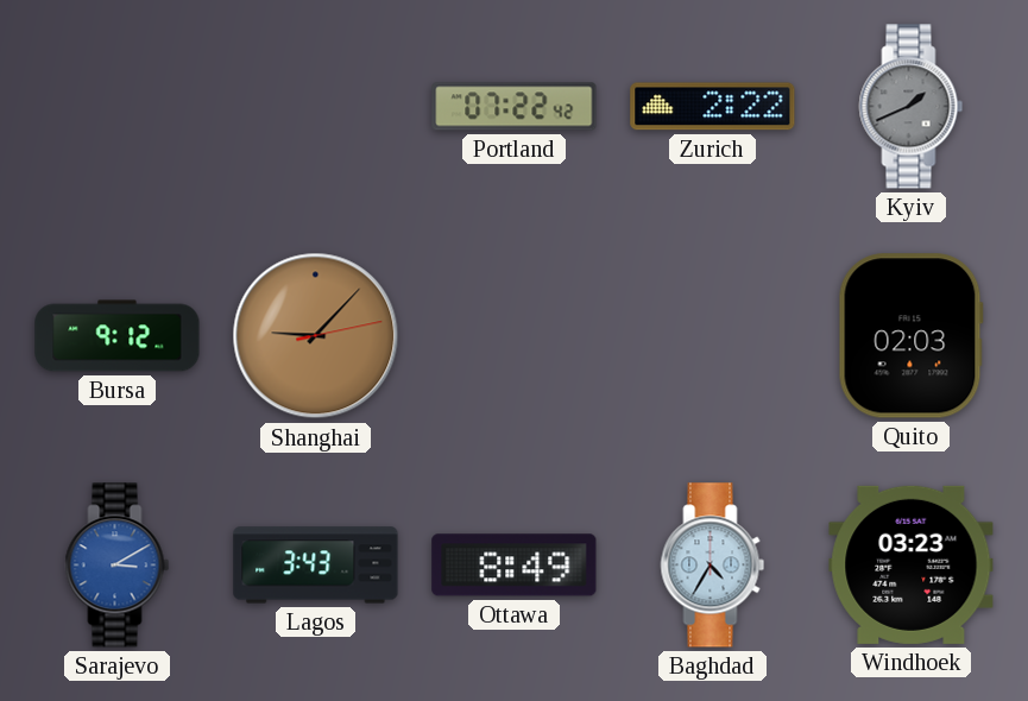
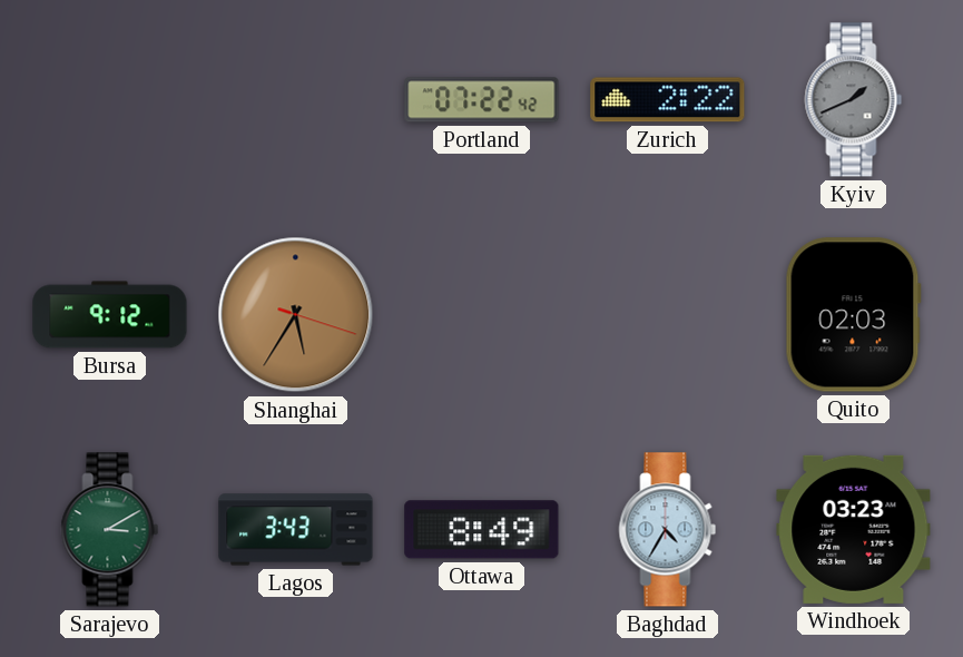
Shanghai: 9:07 -> 5:35 (296, 315)
Sarajevo dial: blue -> green (110, 530)
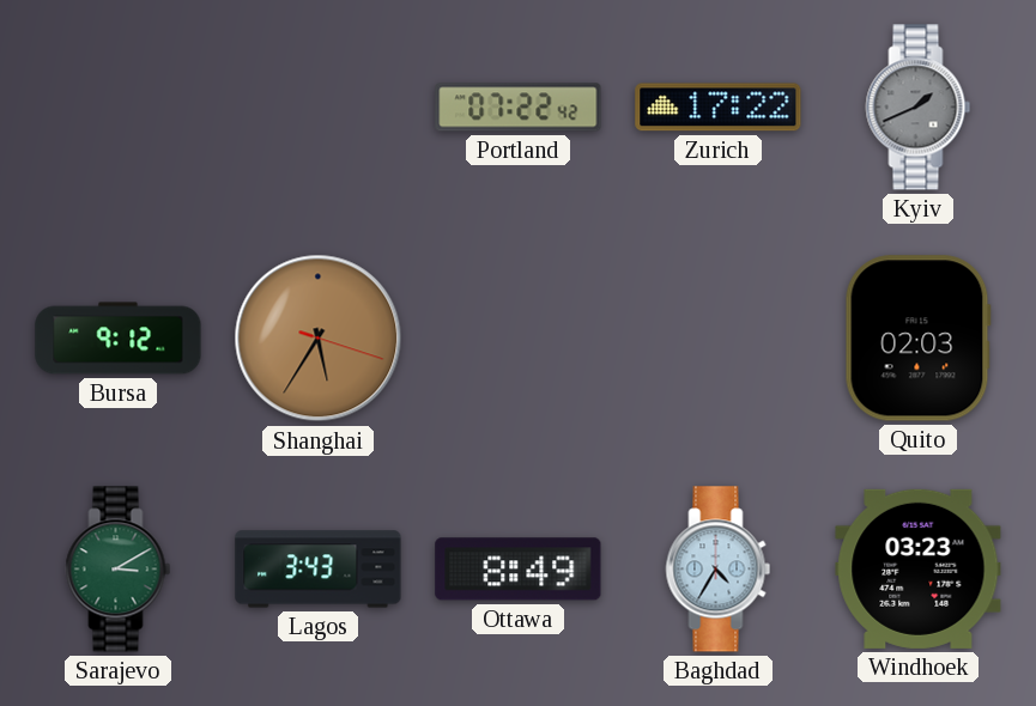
Zurich: 2:22 -> 17:22 (719, 108)
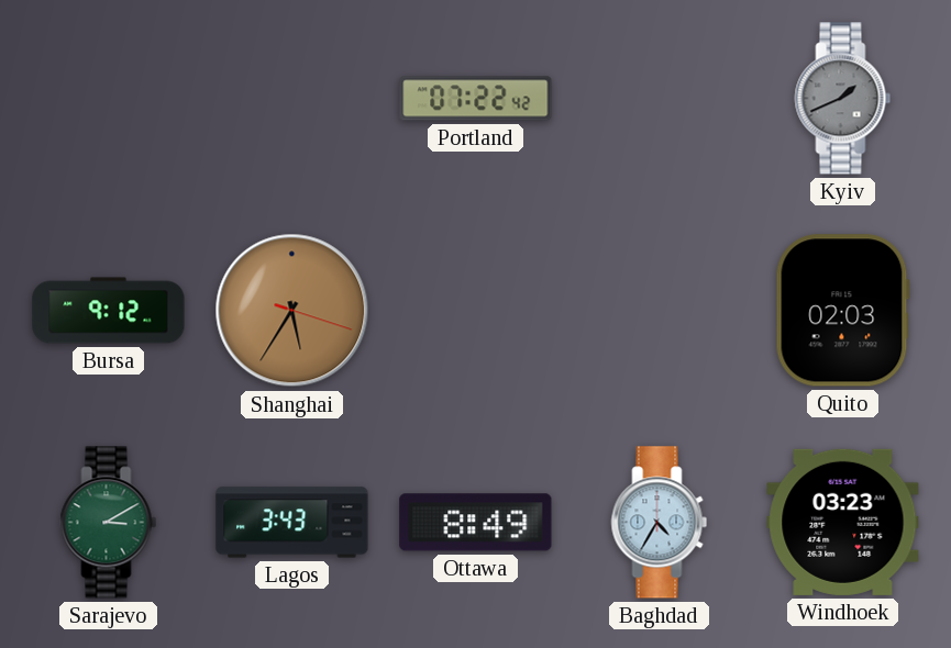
Zurich: 17:22 -> none (719, 108)
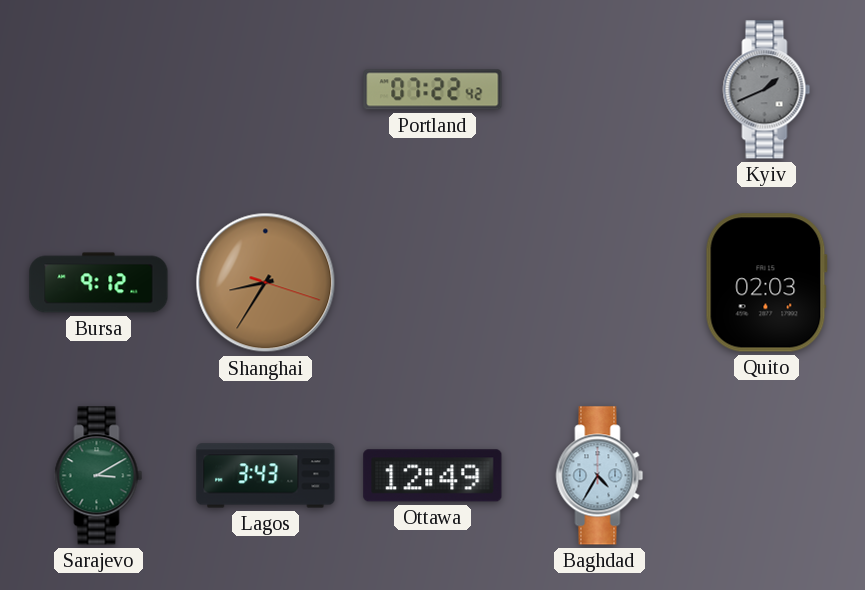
Shanghai: 5:35 -> 8:35 (266, 283)
Ottawa: 8:49 -> 12:49 (433, 476)
Windhoek: 03:23 -> none (843, 522)
